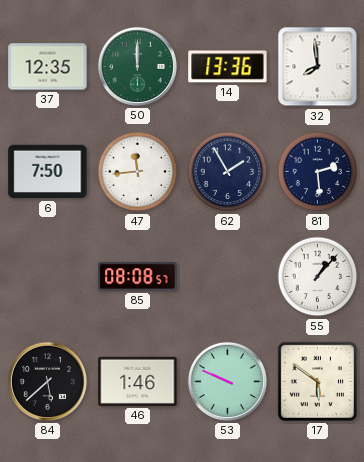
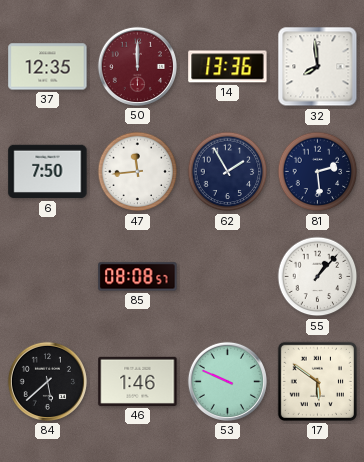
50 dial: green -> burgundy (137, 66)
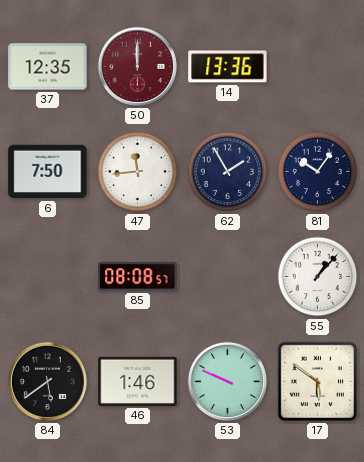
32: 7:59 -> none (318, 67)
81: 2:29 -> 10:06 (318, 172)
84: 5:38 -> 5:39 (47, 381)
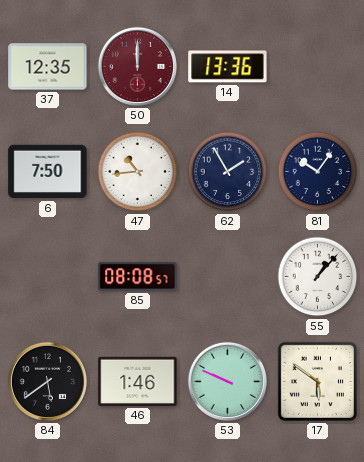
47: 11:44 -> 10:44 (138, 172)
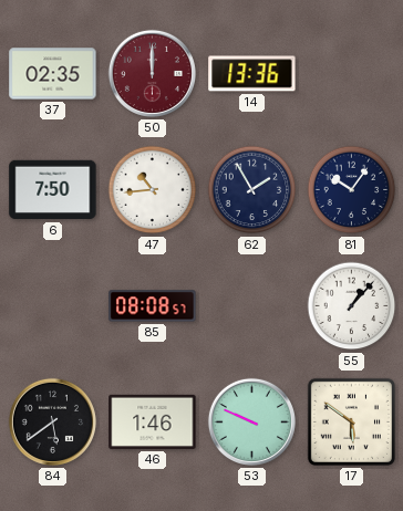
37: 12:35 -> 02:35 (53, 74)
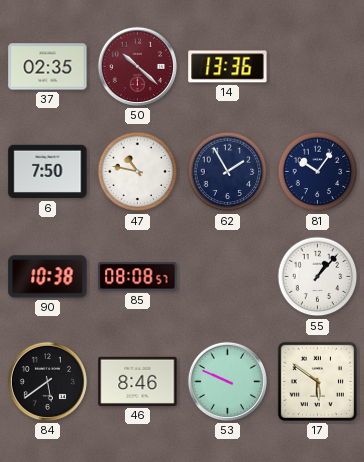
50: 12:00 -> 10:22 (137, 66)
47: 10:44 -> 10:47 (138, 172)
90: none -> 10:38 (48, 277)
46: 1:46 -> 8:46 (138, 381)
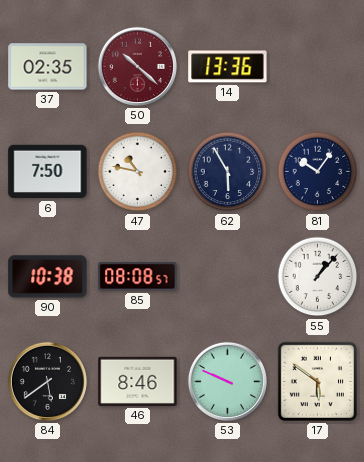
62: 1:55 -> 5:55 (228, 172)
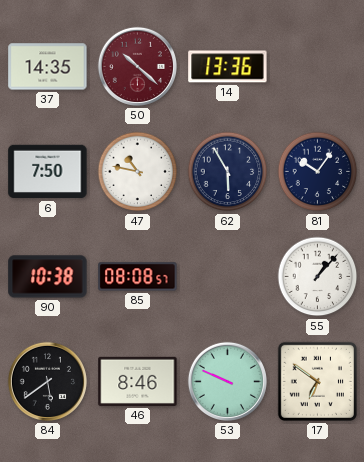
37: 02:35 -> 14:35 (48, 67)
17: 5:51 -> 6:51 (317, 381)
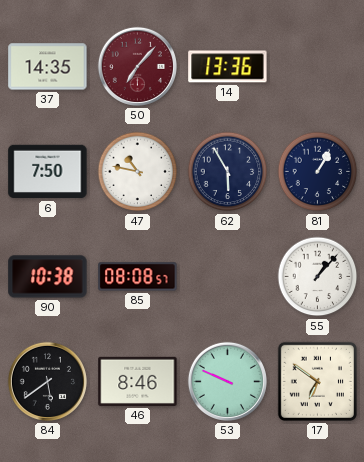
50: 10:22 -> 7:07 (137, 66)
81: 10:06 -> 1:05 (318, 172)
